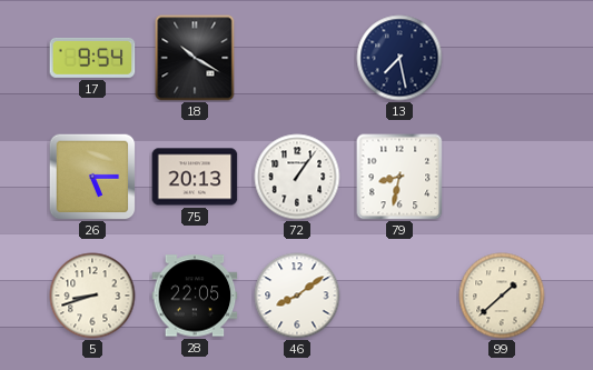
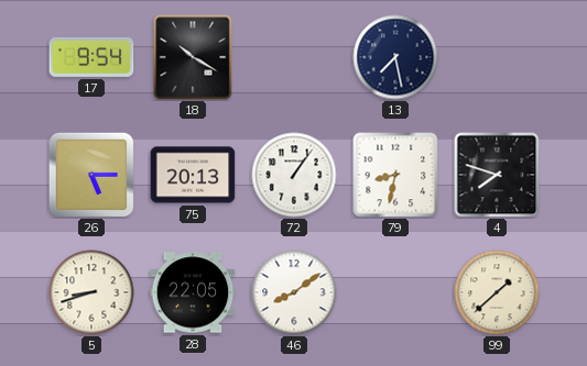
4: none -> 7:48 (497, 175)
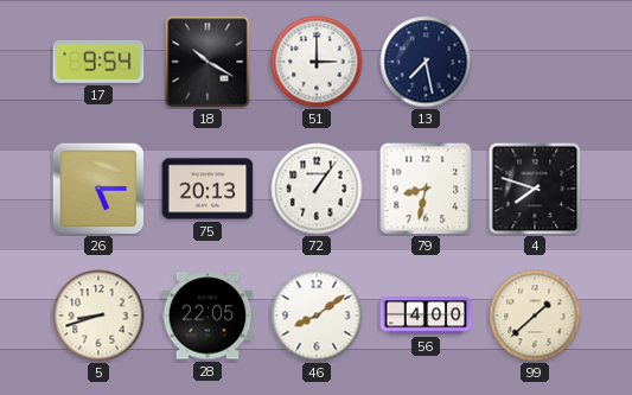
51: none -> 3:00 (317, 62)
56: none -> 4:00 (426, 316)
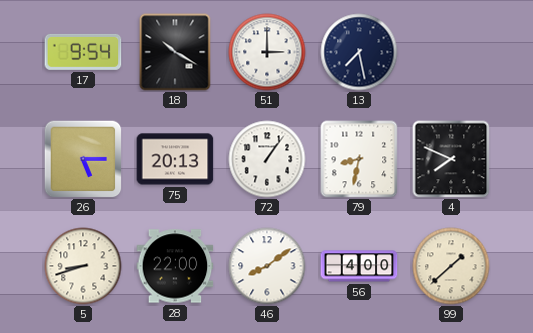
4: 7:48 -> 7:49 (451, 159)
28: 22:05 -> 22:00 (175, 266)
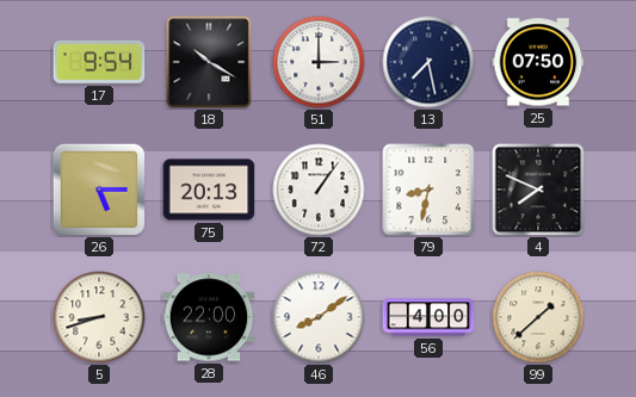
25: none -> 07:50 (538, 62)
